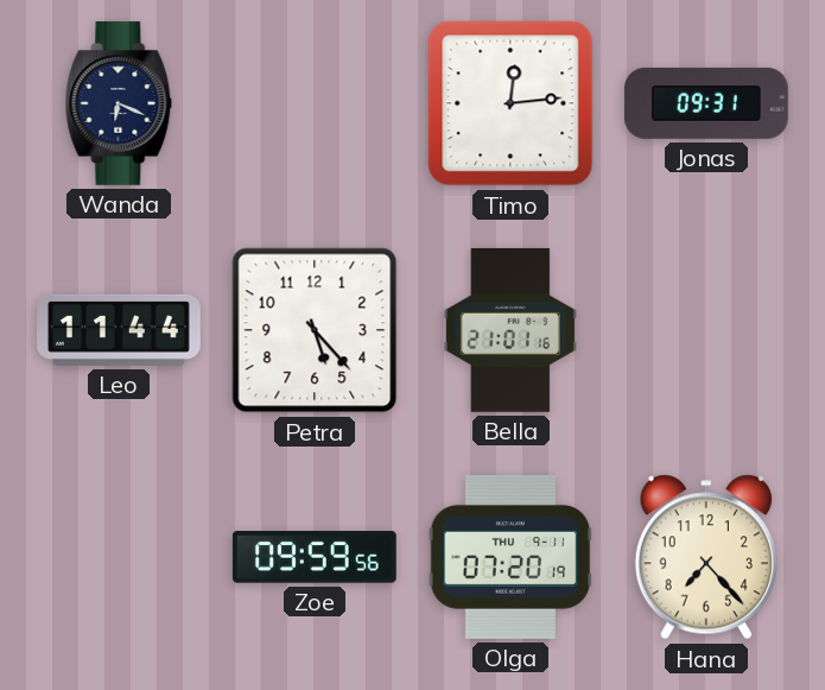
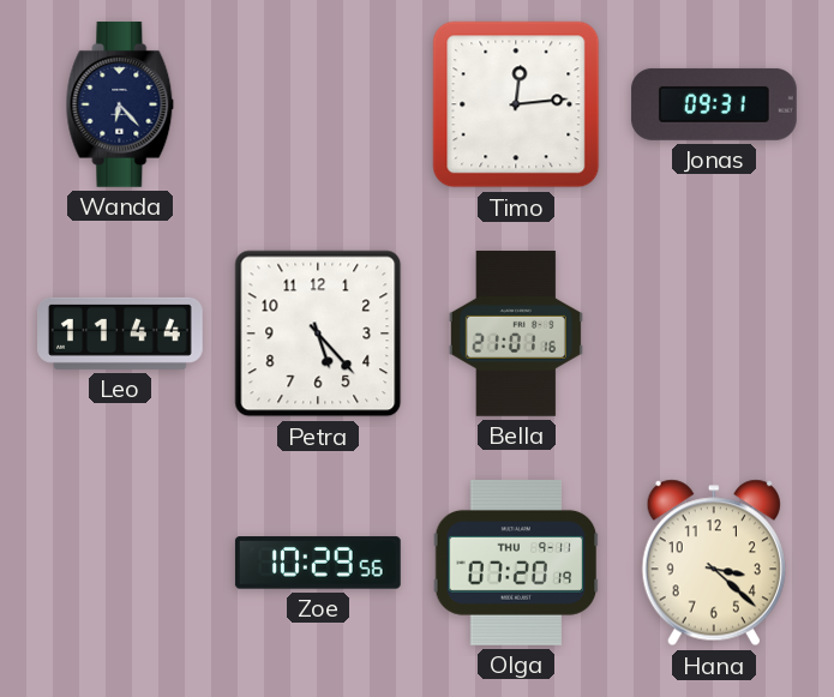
Wanda: 6:19 -> 6:23 (120, 104)
Zoe: 09:59 -> 10:29 (318, 563)
Hana: 7:23 -> 3:22 (714, 563)
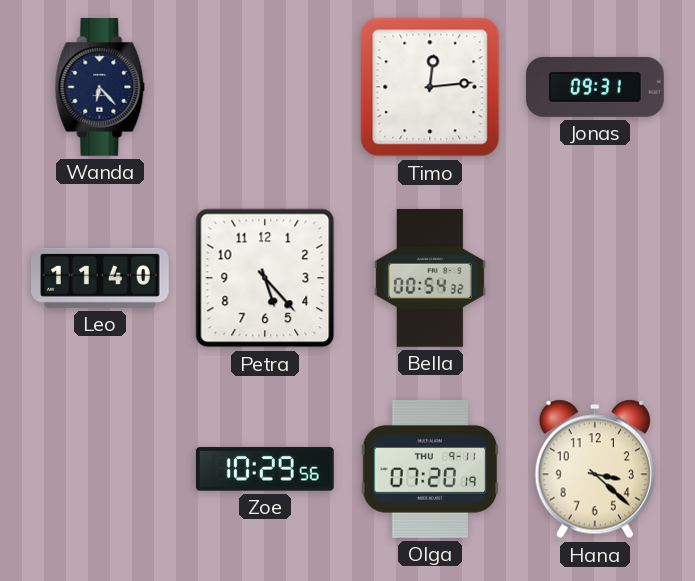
Leo: 11:44 -> 11:40 (101, 278)
Bella: 21:01 -> 00:54 (430, 278)
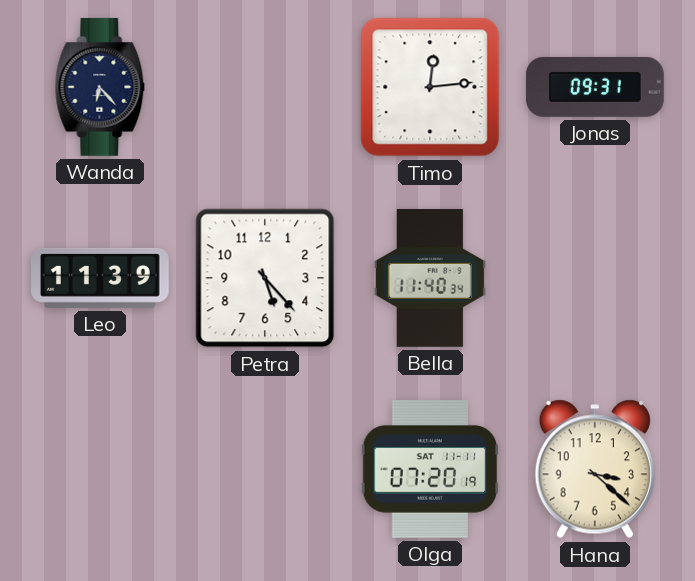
Leo: 11:40 -> 11:39 (101, 278)
Bella: 00:54 -> 11:40 (430, 278)
Zoe: 10:29 -> none (265, 469)
Olga date: THU 9-11 -> SAT 11-11 (430, 469)
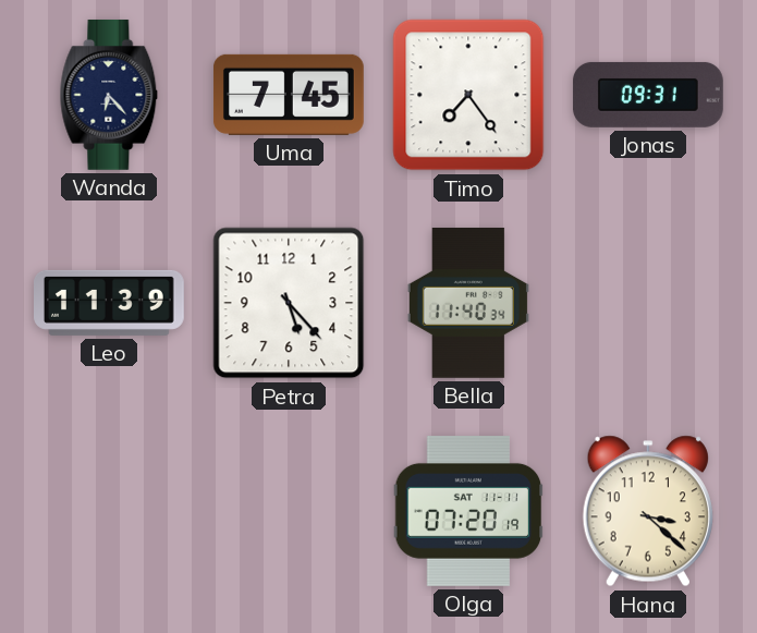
Uma: none -> 7:45 (289, 95)
Timo: 12:14 -> 7:24 (468, 95)
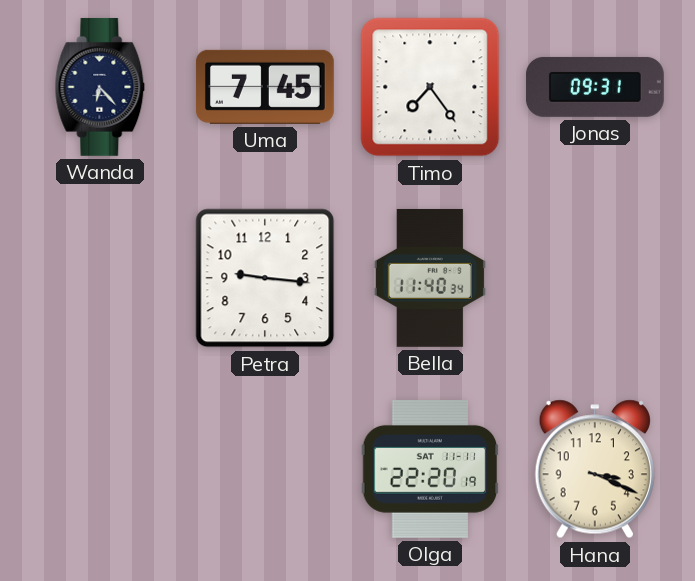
Leo: 11:39 -> none (110, 303)
Petra: 5:23 -> 9:16 (265, 278)
Olga: 07:20 -> 22:20 (430, 469)
Hana: 3:22 -> 3:19 (595, 469)
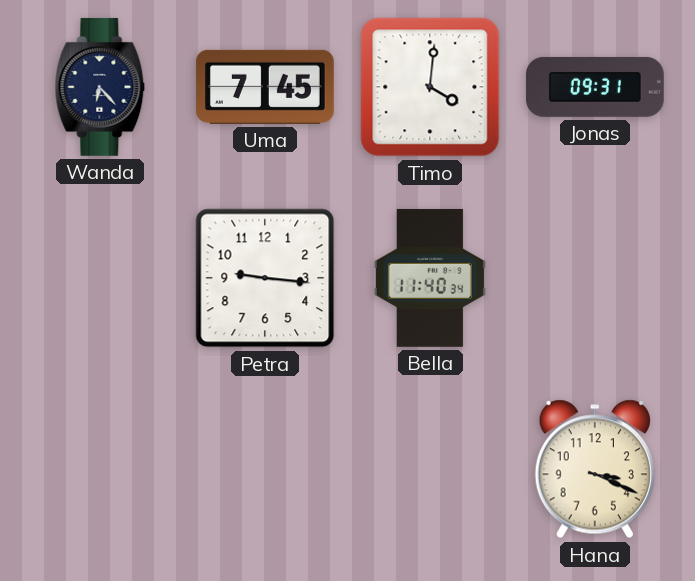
Timo: 7:24 -> 4:01 (430, 87)
Olga: 22:20 -> none (430, 469)
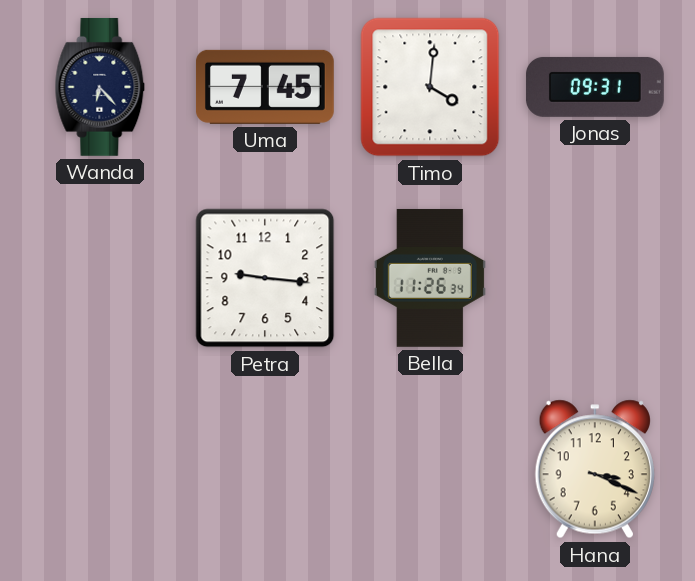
Bella: 11:40 -> 11:26 (430, 278)
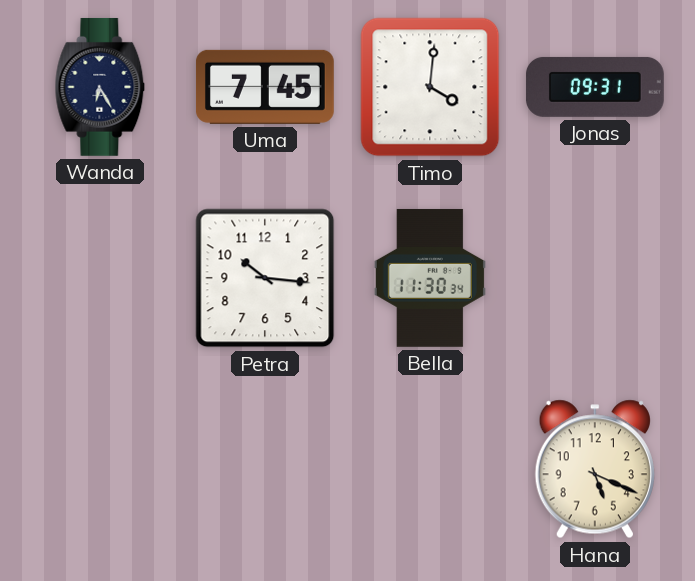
Wanda: 6:23 -> 6:25 (100, 87)
Petra: 9:16 -> 10:16 (265, 278)
Bella: 11:26 -> 11:30 (430, 278)
Hana: 3:19 -> 5:19 (595, 469)
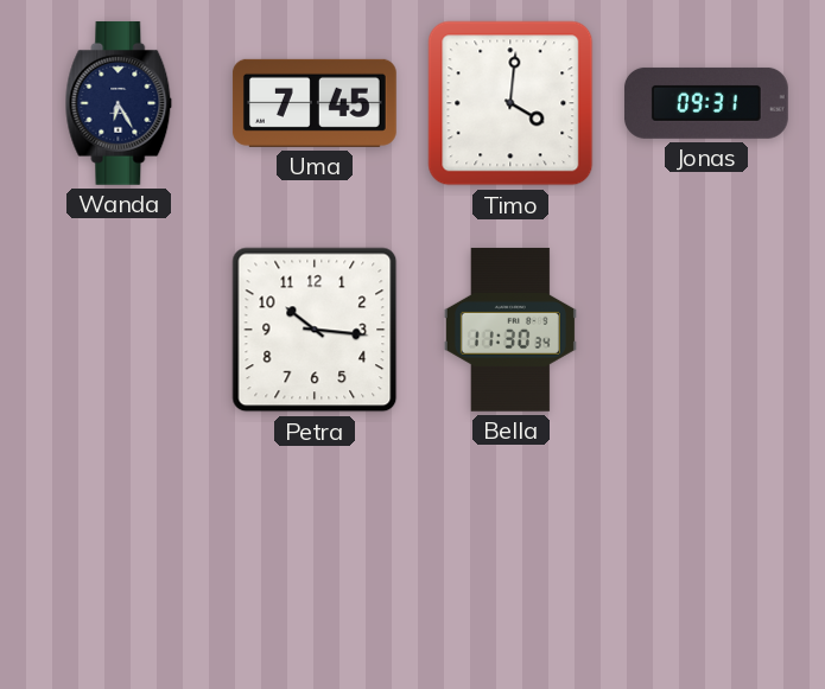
Hana: 5:19 -> none (595, 469)
